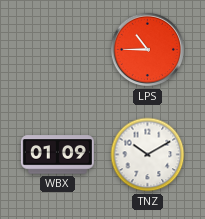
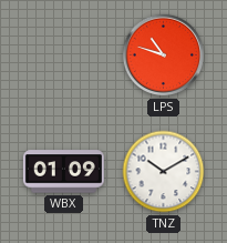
LPS: 10:45 -> 10:48 (164, 55)
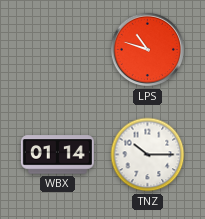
WBX: 01:09 -> 01:14 (57, 155)
TNZ: 10:10 -> 10:15 (148, 155)
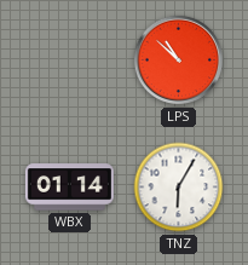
LPS: 10:48 -> 10:52 (179, 61)
TNZ: 10:15 -> 6:05 (179, 188)
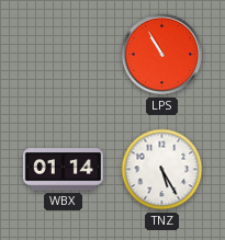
LPS: 10:52 -> 10:55 (162, 55)
TNZ: 6:05 -> 5:25 (162, 170)
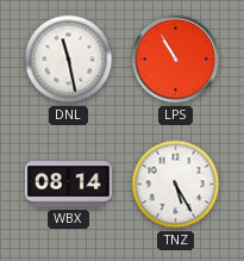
DNL: none -> 11:28 (69, 60)
WBX: 01:14 -> 08:14 (68, 185)
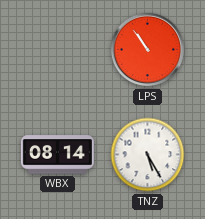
DNL: 11:28 -> none (69, 60)
LPS: 10:55 -> 10:54 (148, 50)
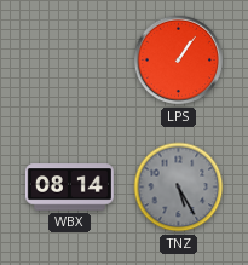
LPS: 10:54 -> 1:06 (179, 61)
TNZ dial: white -> grey (179, 188)
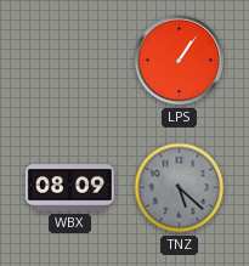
WBX: 08:14 -> 08:09 (69, 188)
TNZ: 5:25 -> 5:22 (180, 188)
